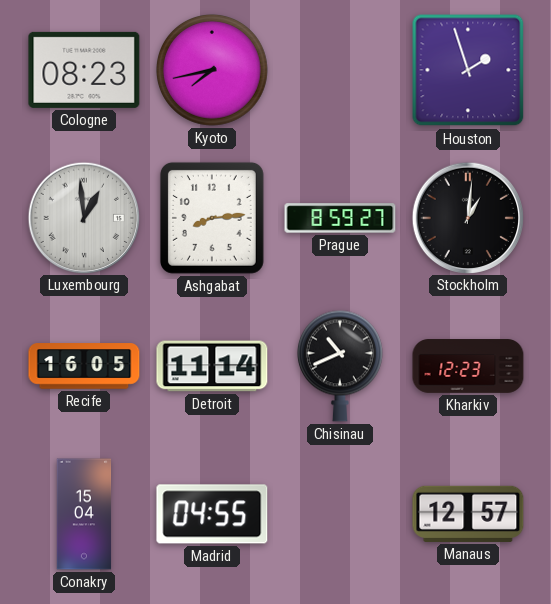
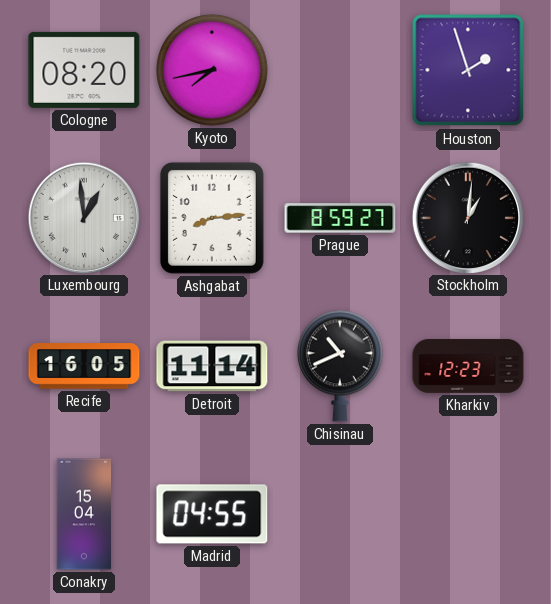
Cologne: 08:23 -> 08:20 (84, 70)
Manaus: 12:57 -> none (468, 514)
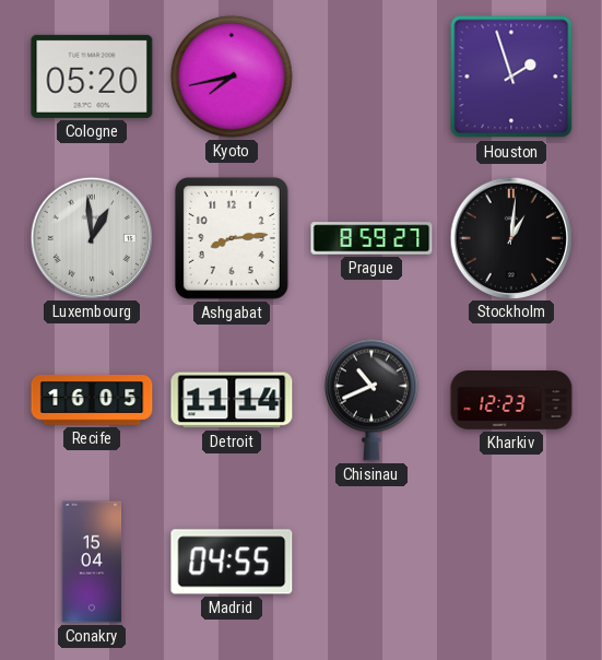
Cologne: 08:20 -> 05:20 (92, 76)
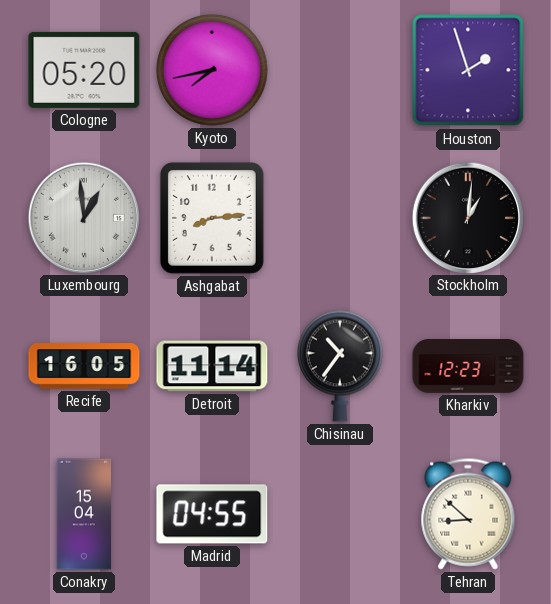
Prague: 8:59 -> none (371, 238)
Chisinau: 10:41 -> 10:36 (340, 366)
Tehran: none -> 8:52 (468, 514)
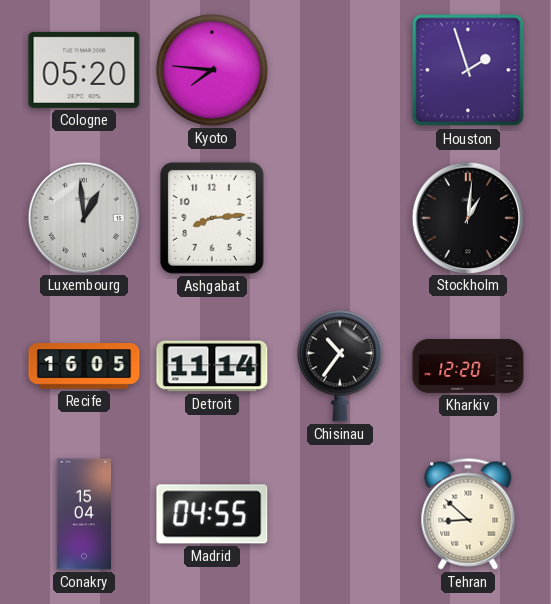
Kyoto: 7:43 -> 7:46 (213, 71)
Kharkiv: 12:23 -> 12:20 (468, 366)
